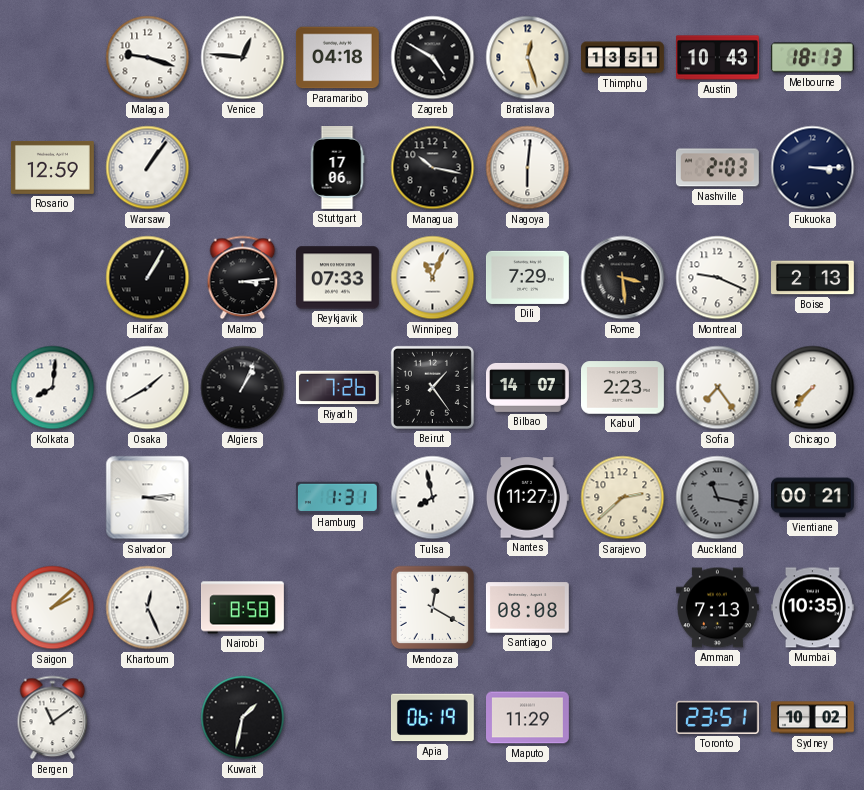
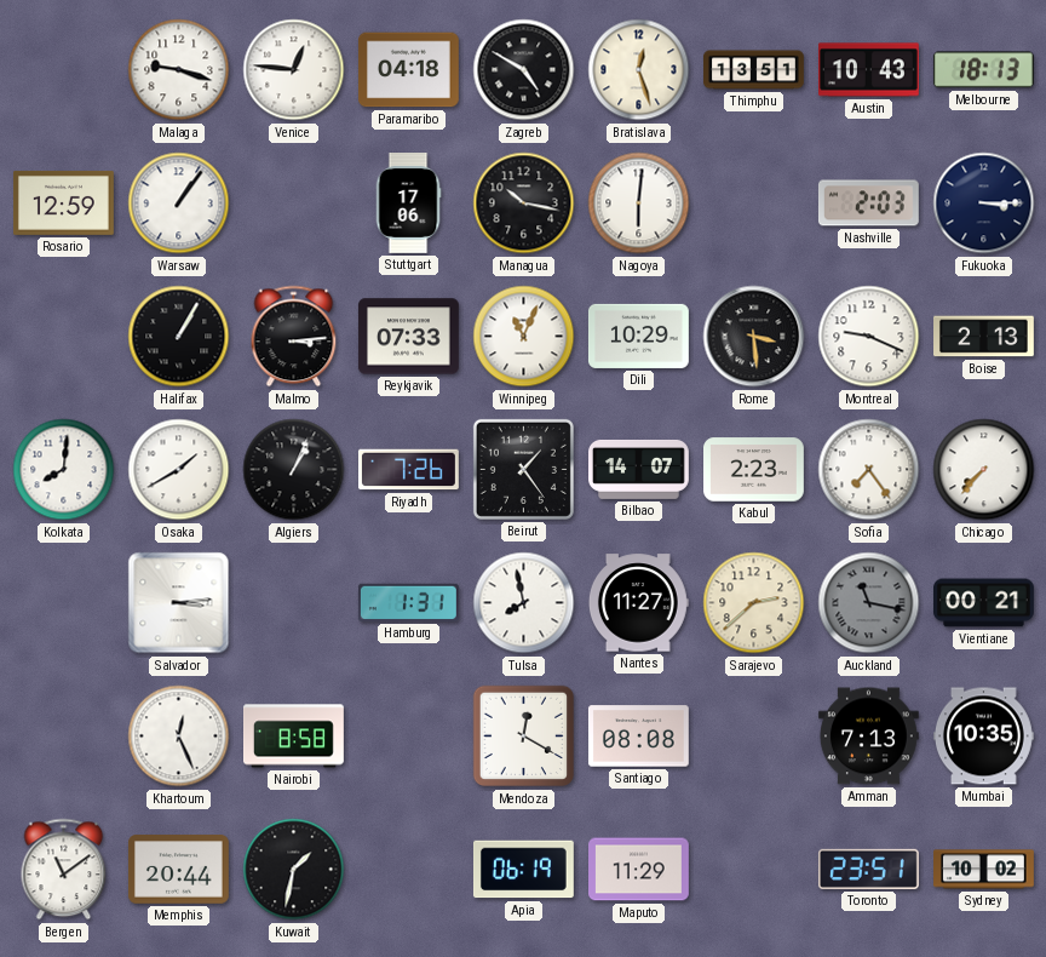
Dili: 7:29 -> 10:29 (639, 336)
Saigon: 2:08 -> none (53, 608)
Memphis: none -> 20:44 (178, 870)
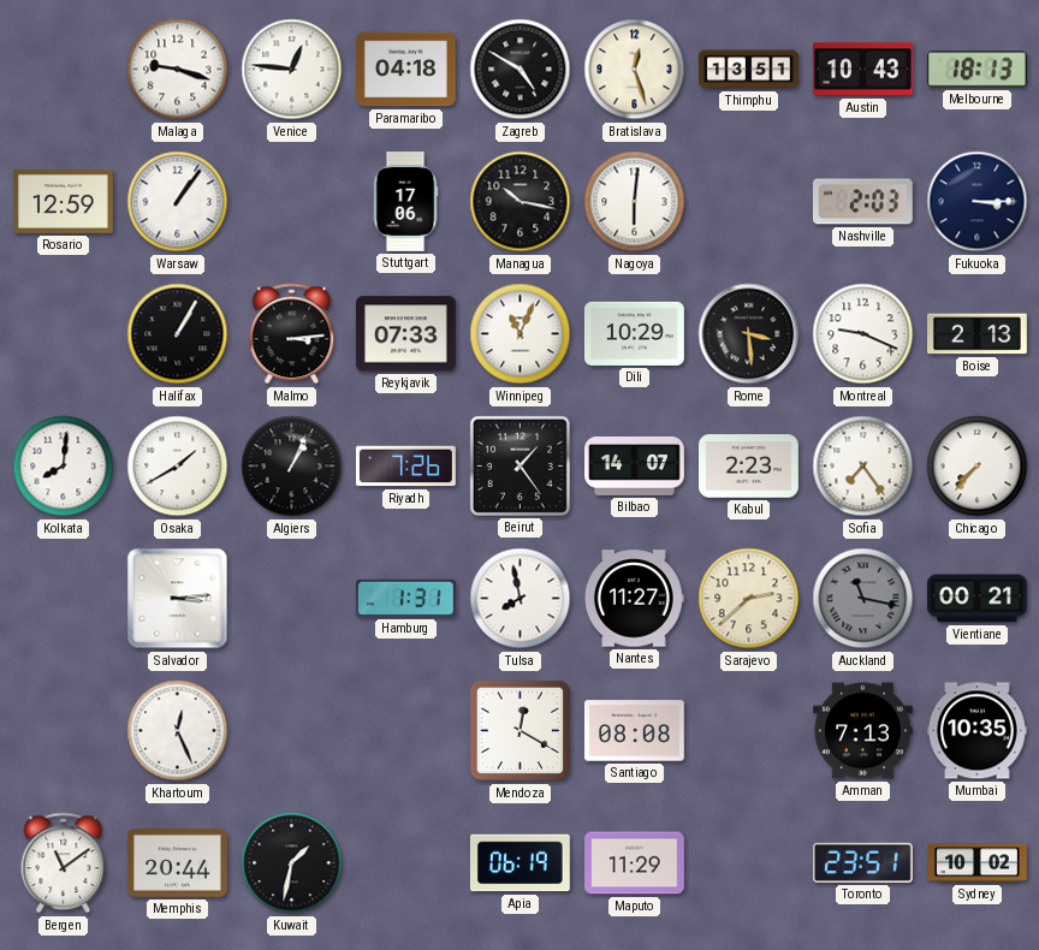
Nairobi: 8:58 -> none (294, 737)
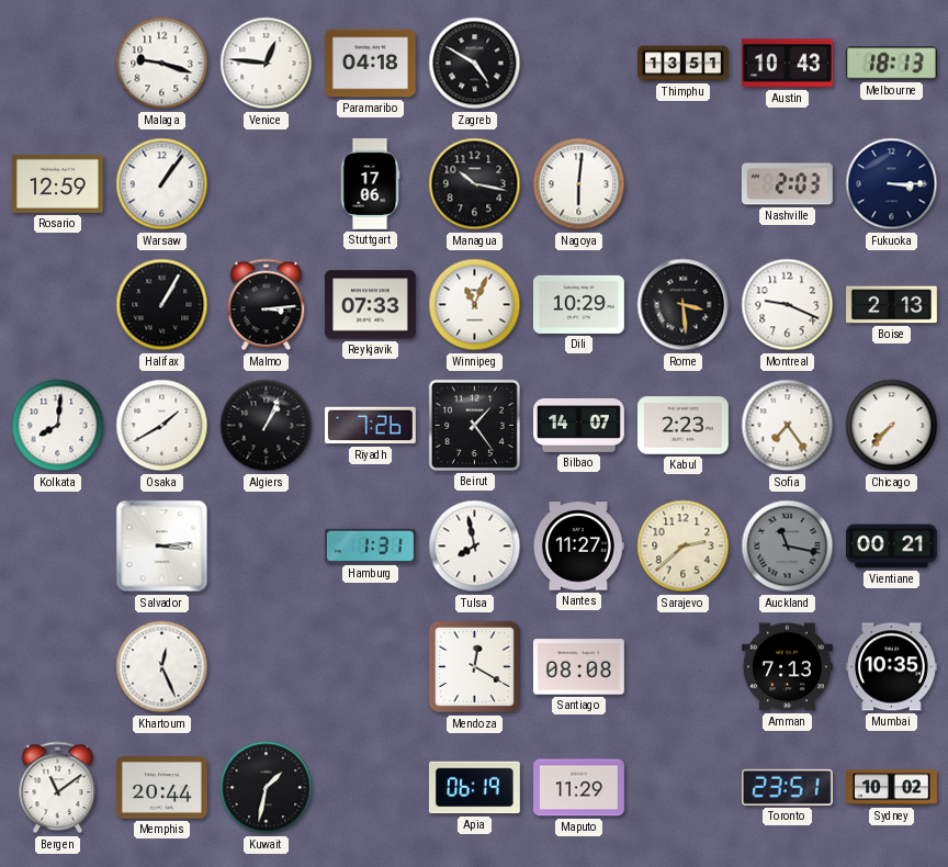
Bratislava: 12:27 -> none (635, 70)
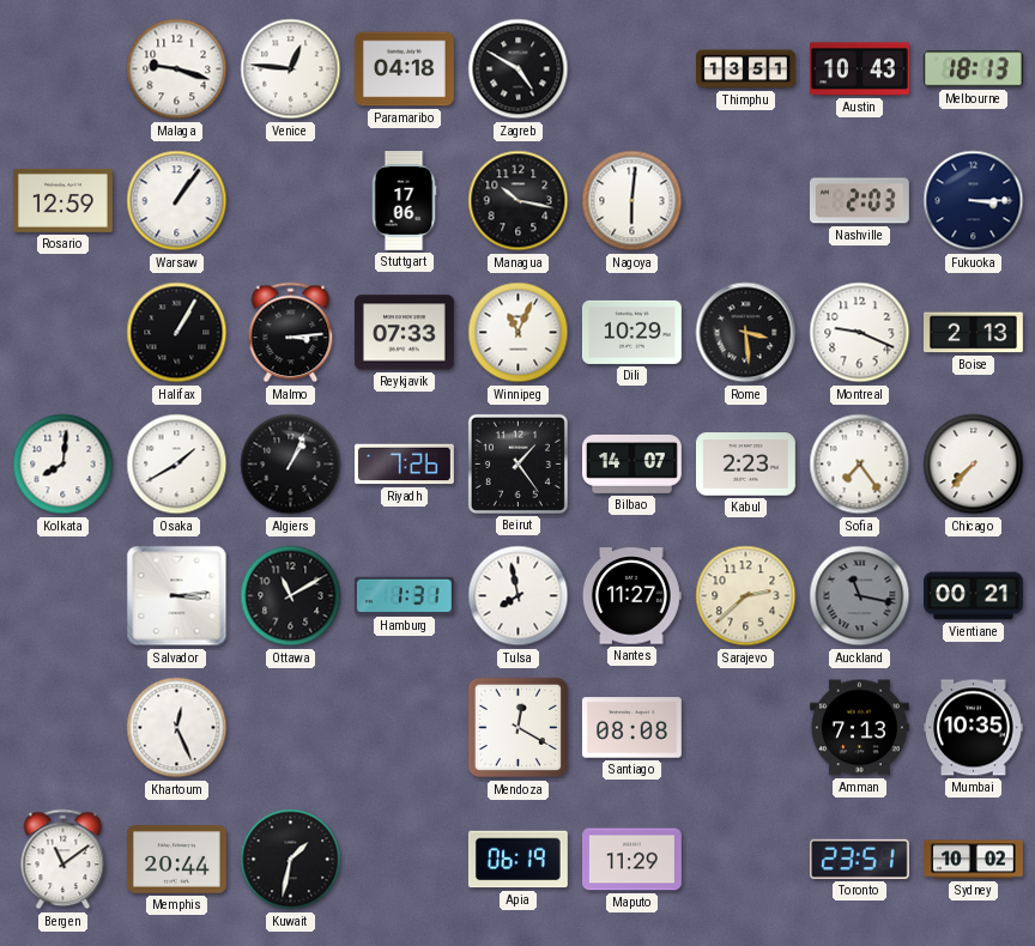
Ottawa: none -> 11:10 (291, 596)
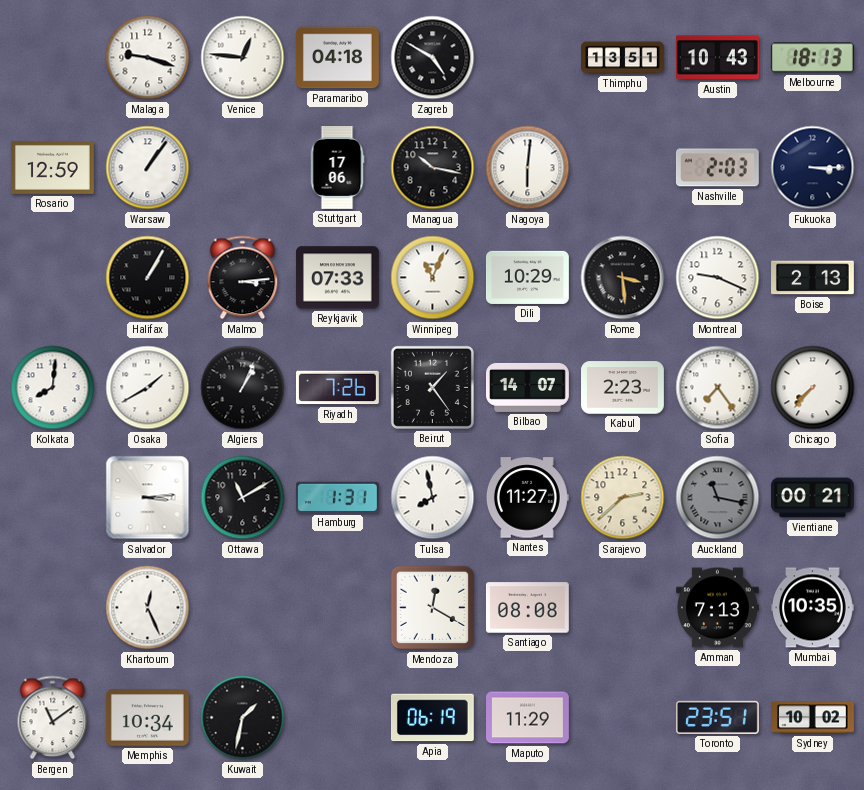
Memphis: 20:44 -> 10:34 (147, 718)
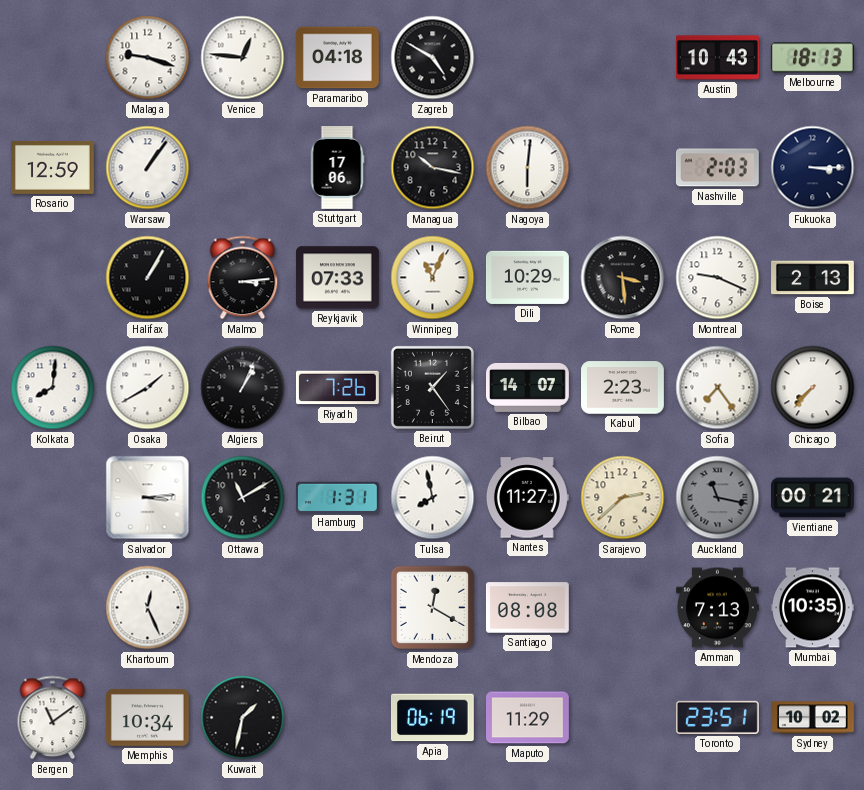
Thimphu: 13:51 -> none (623, 58)
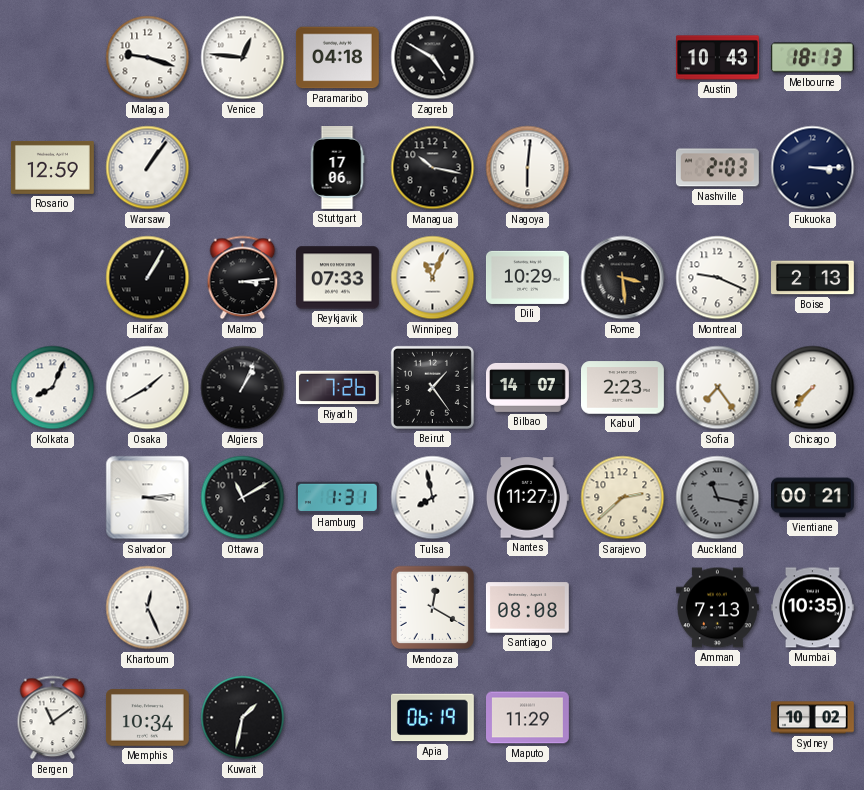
Kolkata: 8:01 -> 8:04 (53, 388)
Toronto: 23:51 -> none (717, 717)
